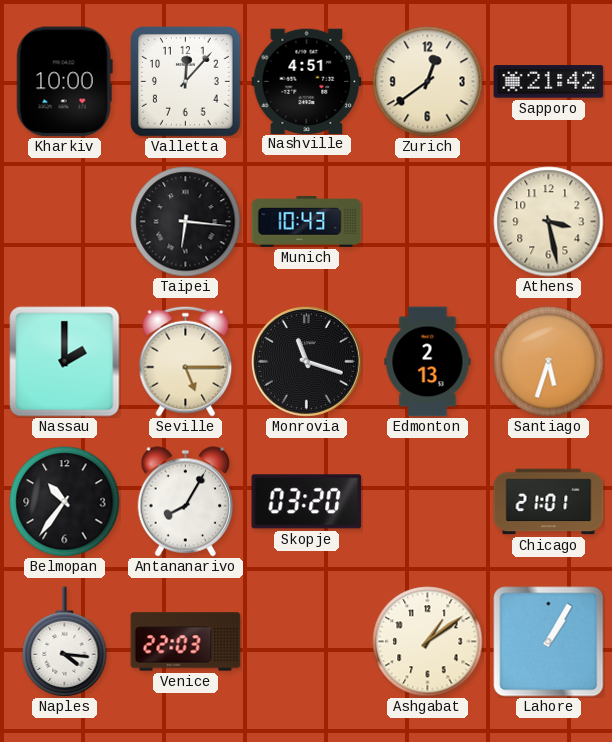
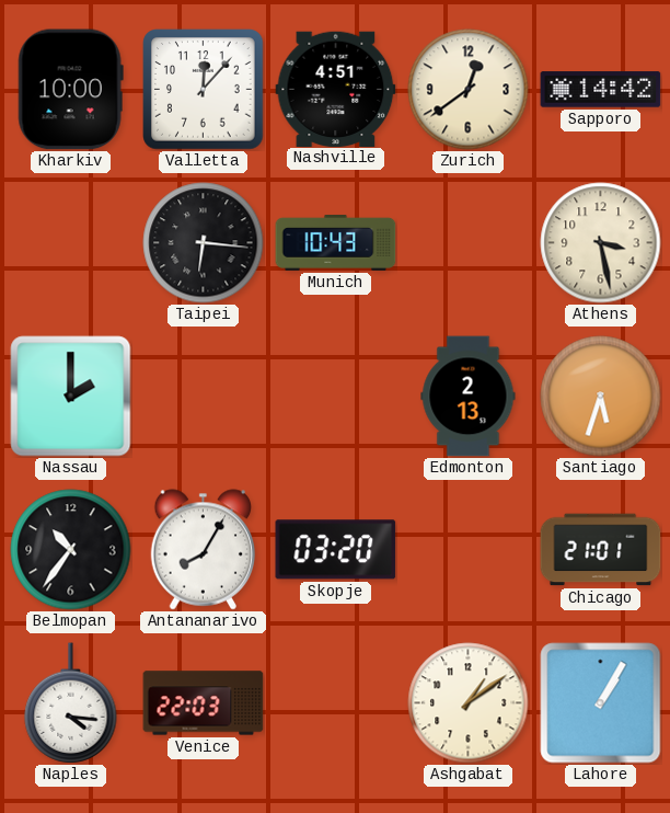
Sapporo: 21:42 -> 14:42 (601, 90)
Seville: 5:15 -> none (186, 361)
Monrovia: 11:18 -> none (306, 361)
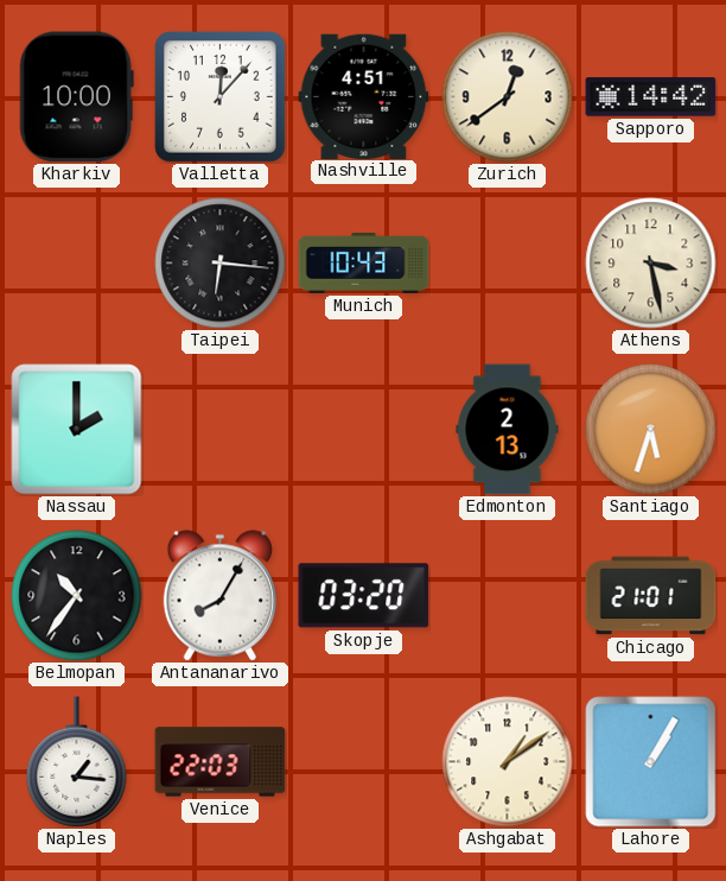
Naples: 4:16 -> 1:16 (77, 762)
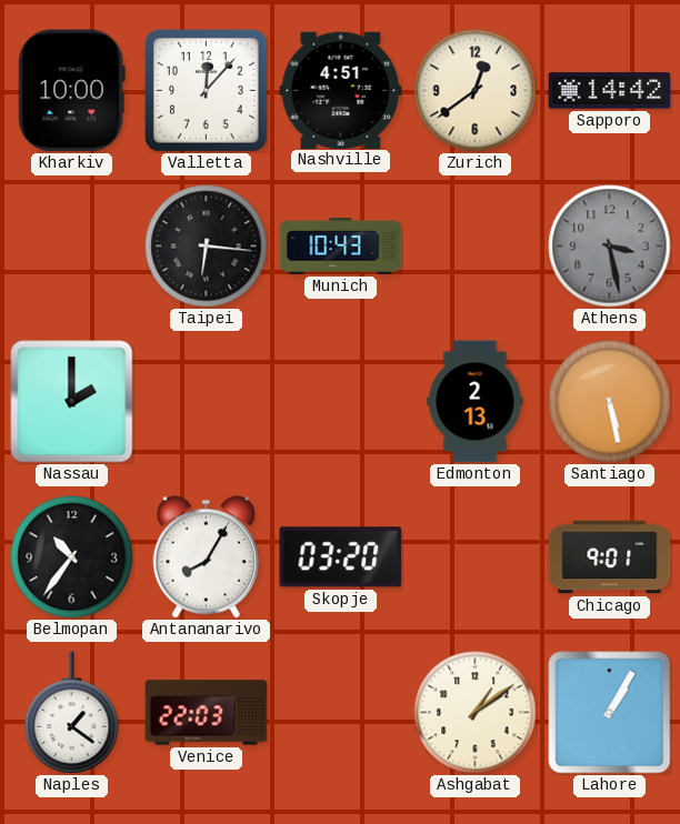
Athens dial: cream -> grey (610, 247)
Santiago: 5:33 -> 5:28 (610, 402)
Chicago: 21:01 -> 9:01 (610, 557)
Naples: 1:16 -> 1:21 (72, 713)
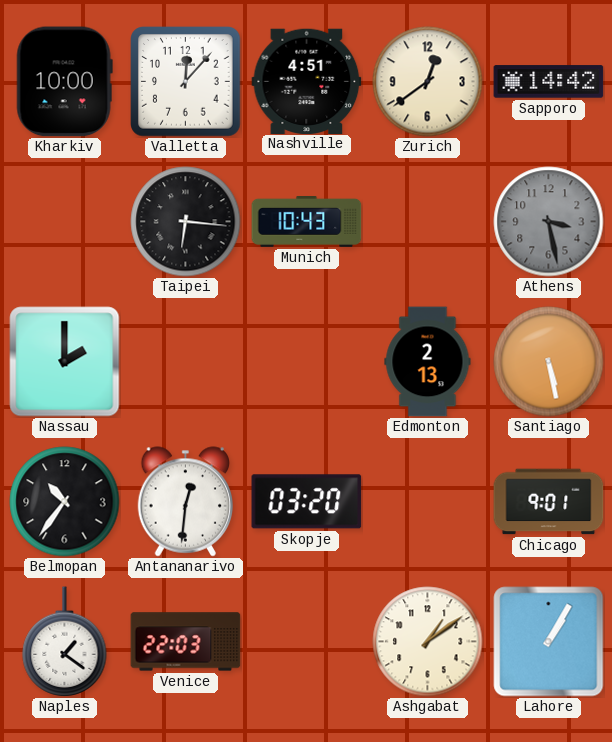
Antananarivo: 8:05 -> 12:31 (186, 502)
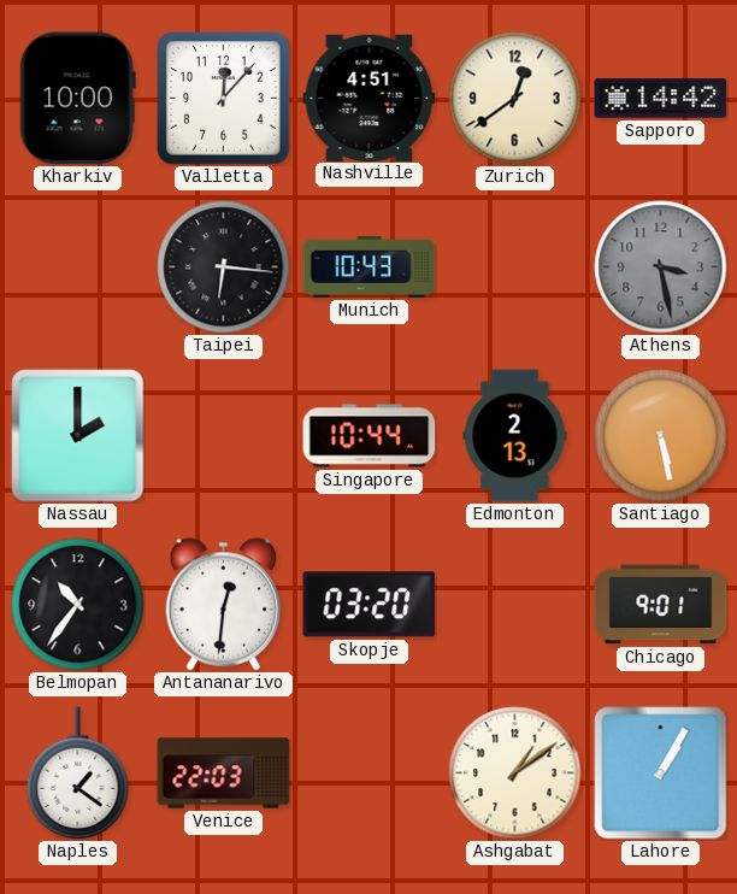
Singapore: none -> 10:44 (370, 436)
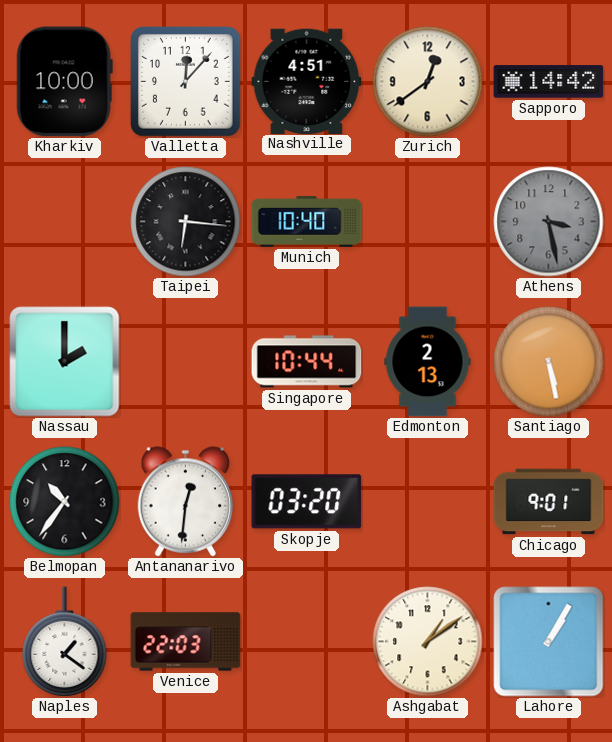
Munich: 10:43 -> 10:40 (307, 222)
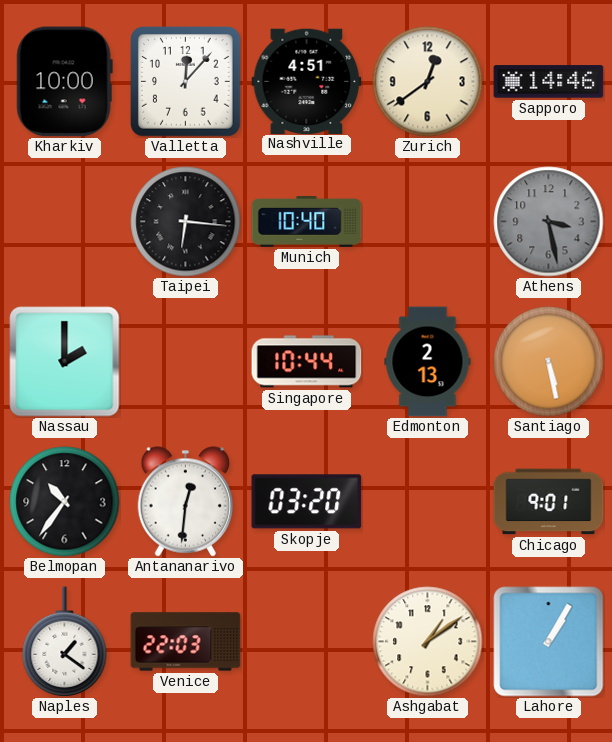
Sapporo: 14:42 -> 14:46 (549, 82)
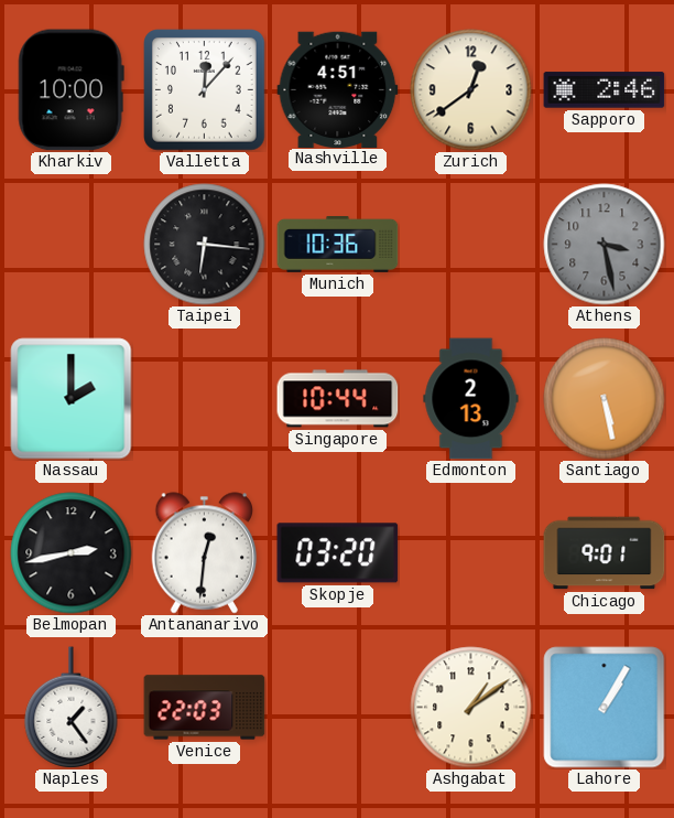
Sapporo: 14:46 -> 2:46 (605, 90)
Munich: 10:40 -> 10:36 (338, 245)
Belmopan: 10:36 -> 2:43 (72, 553)
Naples: 1:21 -> 1:24 (72, 708)
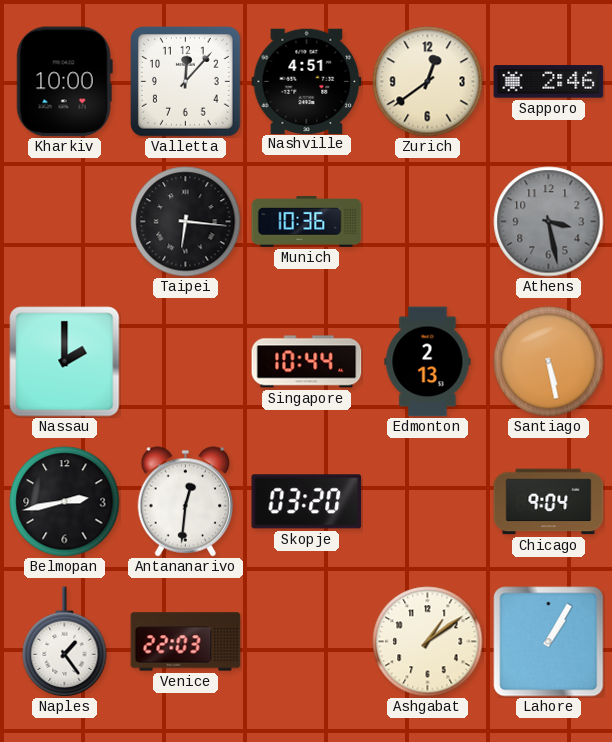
Chicago: 9:01 -> 9:04 (549, 502)
